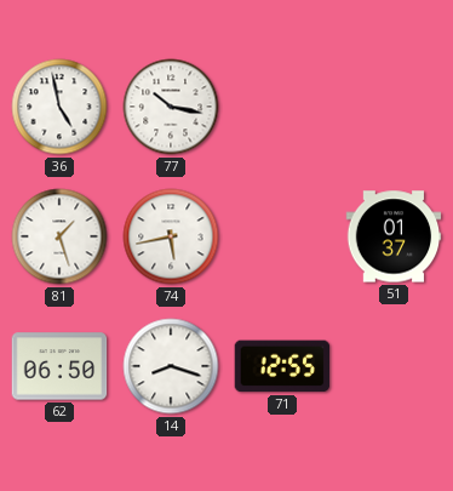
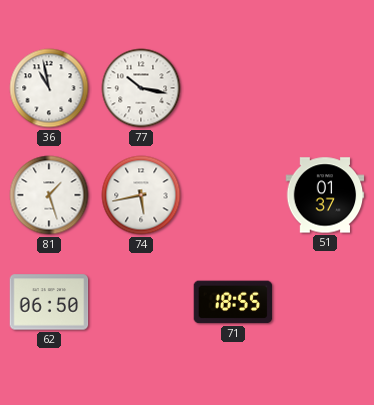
36: 4:58 -> 10:58 (49, 88)
14: 8:18 -> none (171, 366)
71: 12:55 -> 18:55 (233, 302)
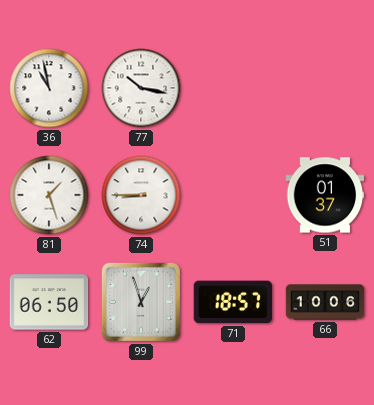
74: 5:43 -> 8:45 (141, 195)
99: none -> 12:57 (141, 302)
71: 18:55 -> 18:57 (233, 302)
66: none -> 10:06 (325, 302)
